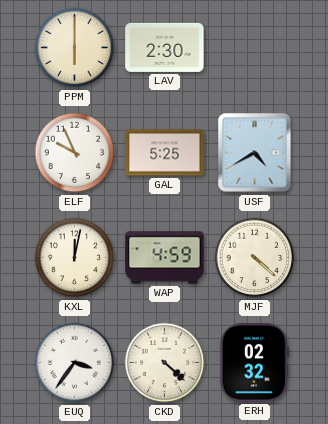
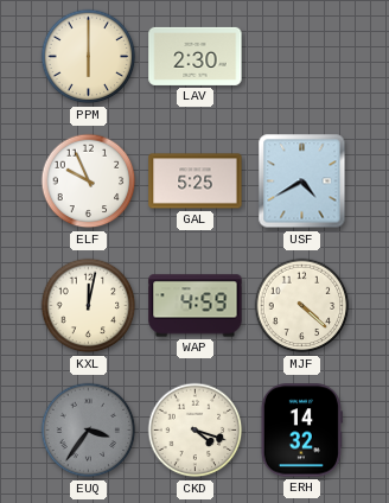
EUQ dial: white -> grey (89, 431)
CKD: 4:22 -> 4:18 (196, 431)
ERH: 02:32 -> 14:32 (301, 431)
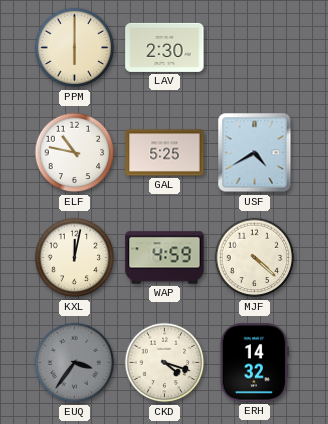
ELF: 9:56 -> 10:47 (75, 153)
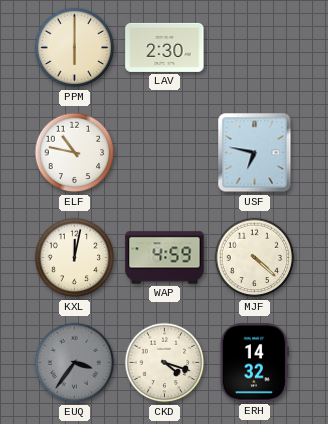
GAL: 5:25 -> none (165, 153)
USF: 4:40 -> 6:47 (255, 153)
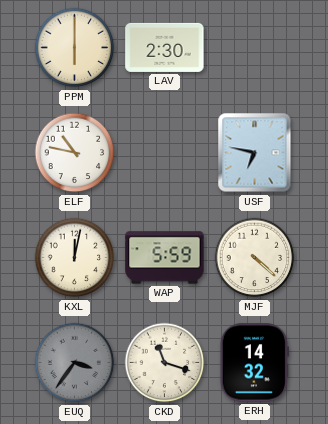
WAP: 4:59 -> 5:59 (165, 258)
CKD: 4:18 -> 11:18 (165, 363)
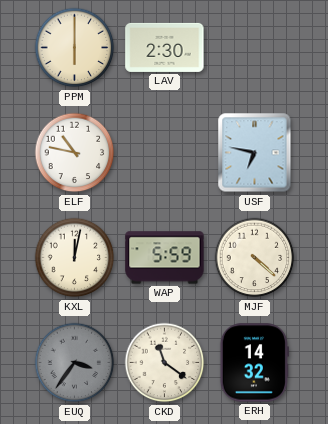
CKD: 11:18 -> 11:21 (165, 363)
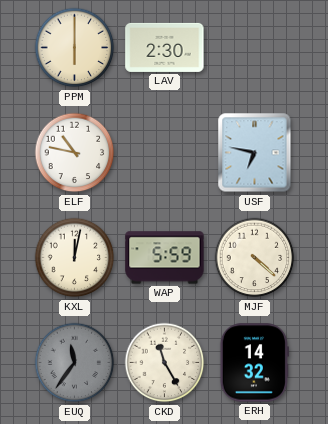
EUQ: 3:36 -> 11:36 (75, 363)
CKD: 11:21 -> 11:25 (165, 363)
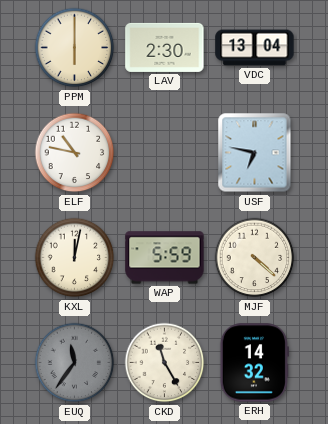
VDC: none -> 13:04 (255, 48)
